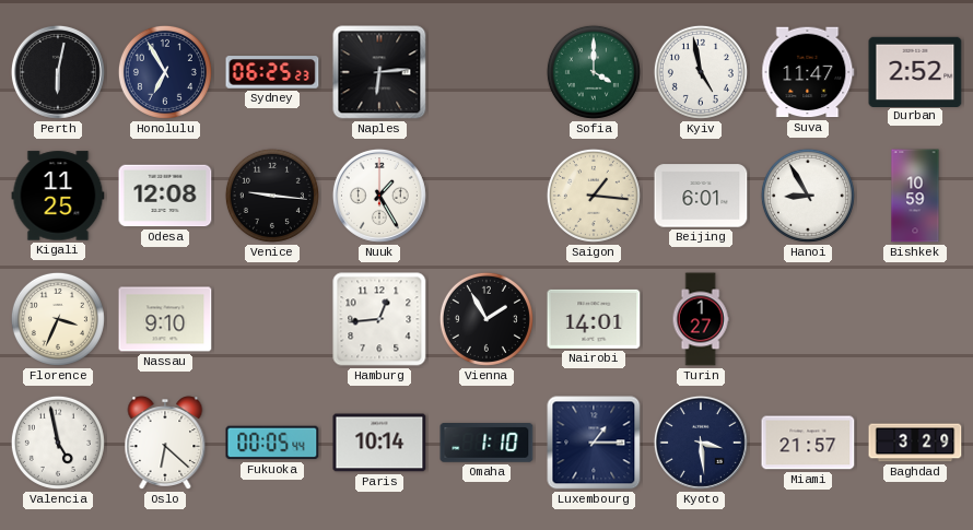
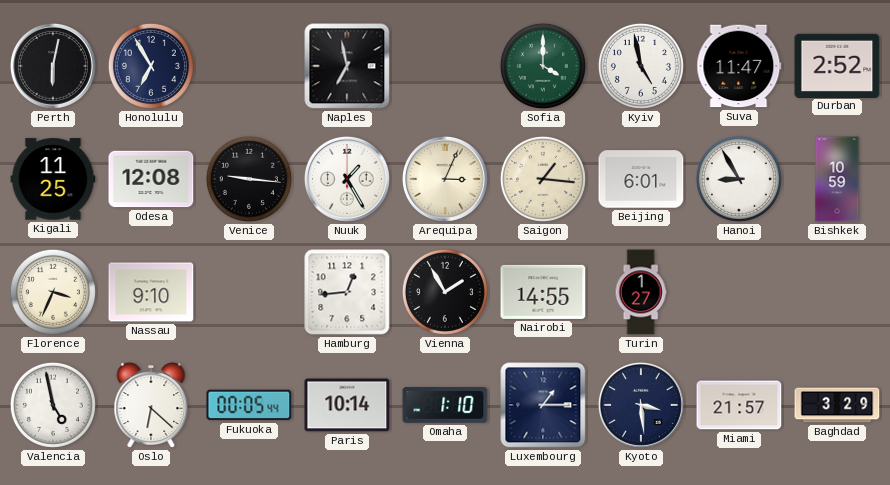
Sydney: 06:25 -> none (272, 72)
Naples: 6:14 -> 6:58 (347, 66)
Arequipa: none -> 3:04 (445, 179)
Nairobi: 14:01 -> 14:55 (543, 292)
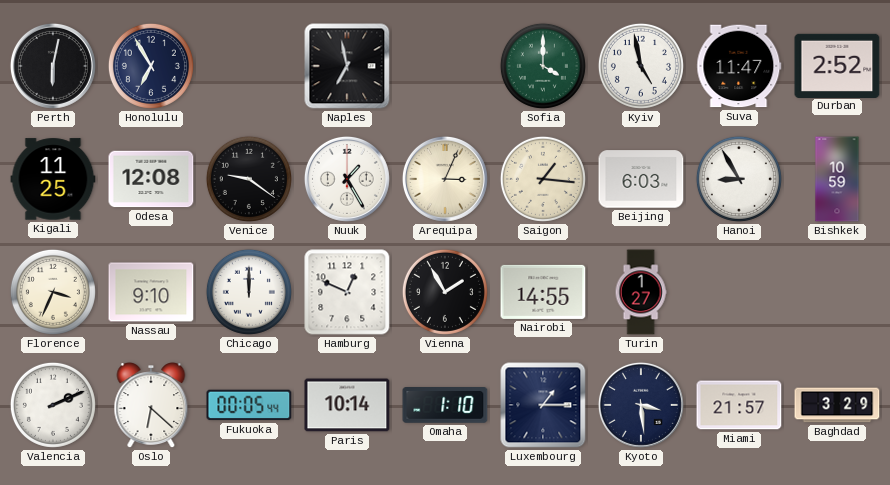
Venice: 9:16 -> 9:21 (249, 179)
Beijing: 6:01 -> 6:03 (641, 179)
Chicago: none -> 12:00 (249, 292)
Hamburg: 12:44 -> 12:49 (347, 292)
Valencia: 4:58 -> 2:11 (53, 405)
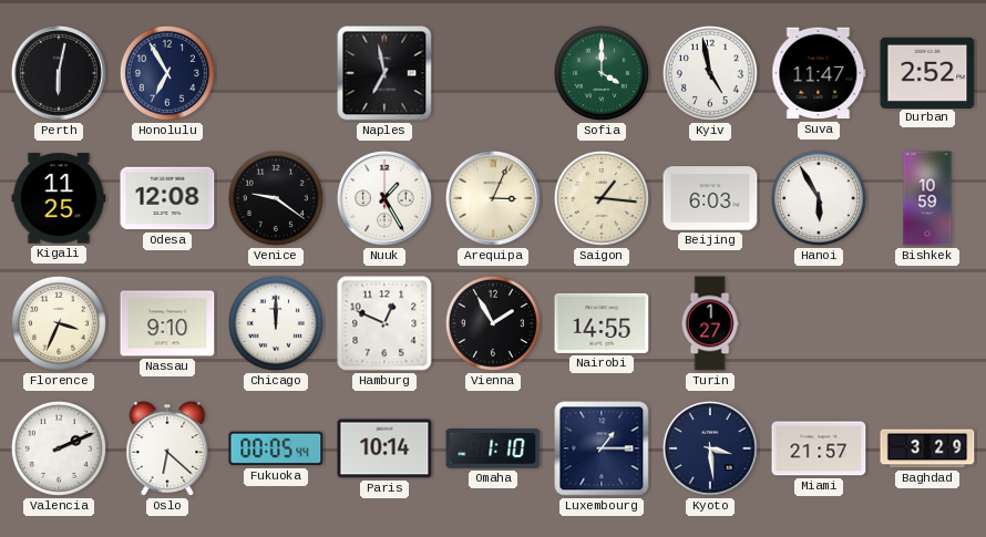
Hanoi: 8:55 -> 5:55 (819, 198)
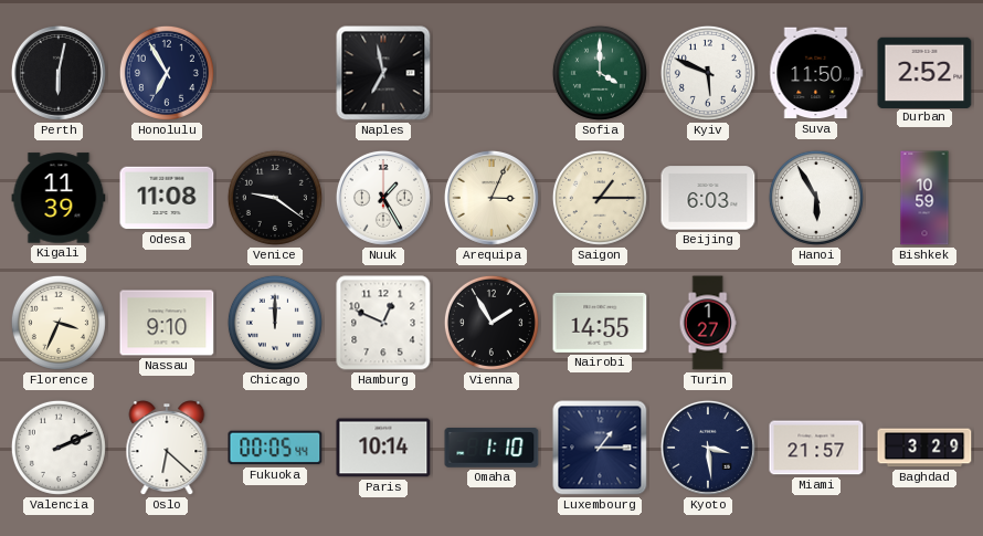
Kyiv: 4:58 -> 5:49 (708, 73)
Suva: 11:47 -> 11:50 (816, 73)
Kigali: 11:25 -> 11:39 (59, 198)
Odesa: 12:08 -> 11:08 (167, 198)
Saigon: 1:16 -> 1:15 (600, 198)
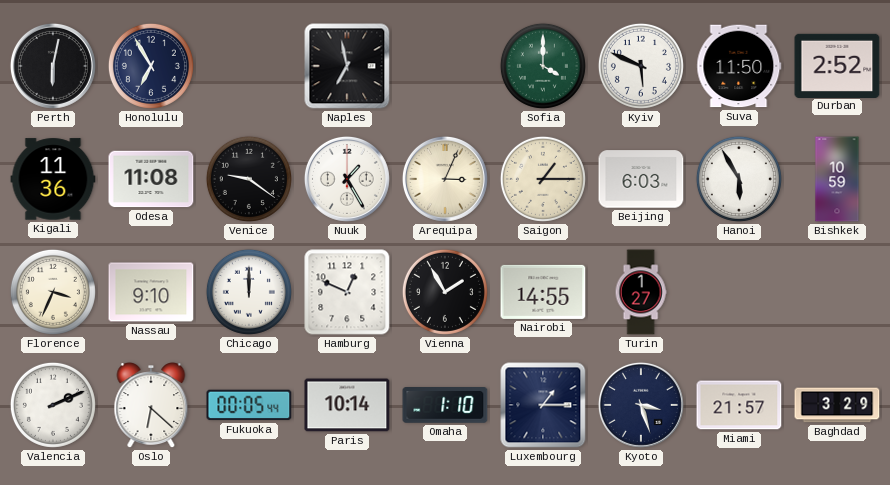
Kigali: 11:39 -> 11:36 (53, 179)
Kyoto: 3:29 -> 3:27 (641, 405)
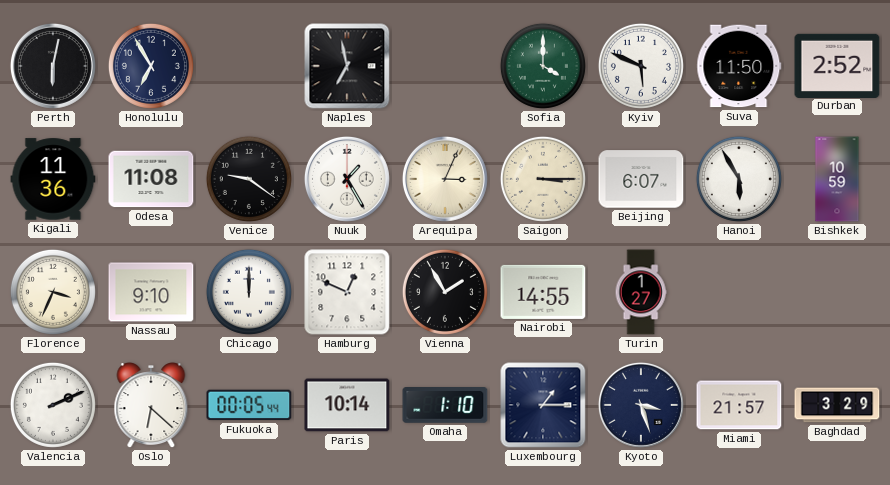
Saigon: 1:15 -> 3:15 (543, 179)
Beijing: 6:03 -> 6:07 (641, 179)
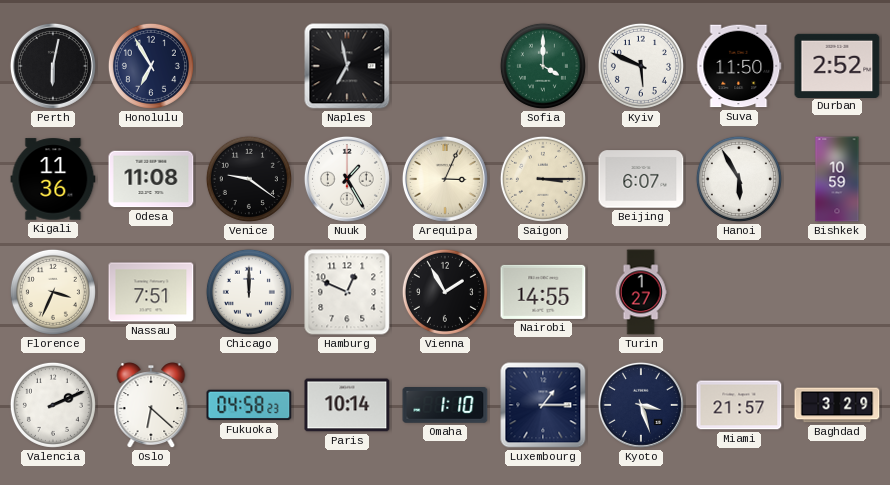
Nassau: 9:10 -> 7:51 (151, 292)
Fukuoka: 00:05 -> 04:58 (249, 405)
